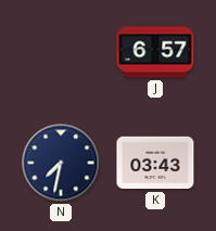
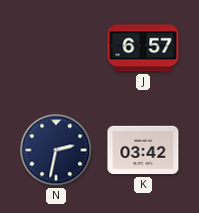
N: 7:32 -> 2:32 (56, 150)
K: 03:43 -> 03:42 (143, 150)
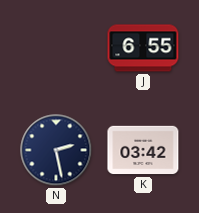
J: 6:57 -> 6:55 (143, 48)
N: 2:32 -> 2:28 (56, 150)
